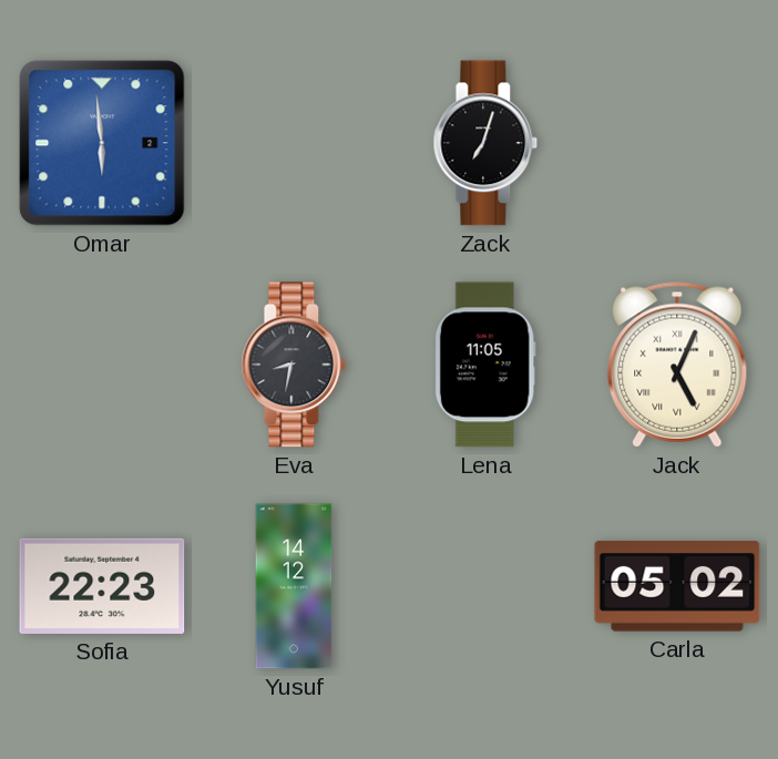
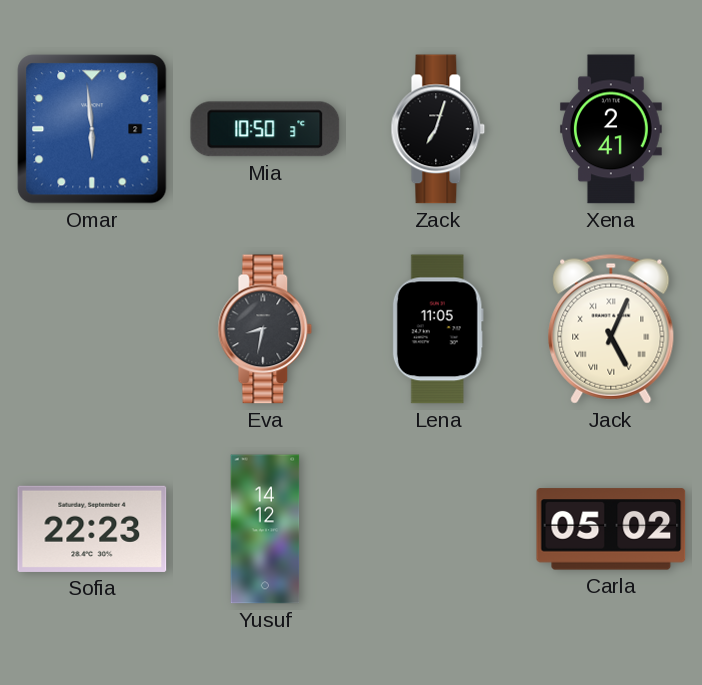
Mia: none -> 10:50 (265, 129)
Xena: none -> 2:41 (611, 129)
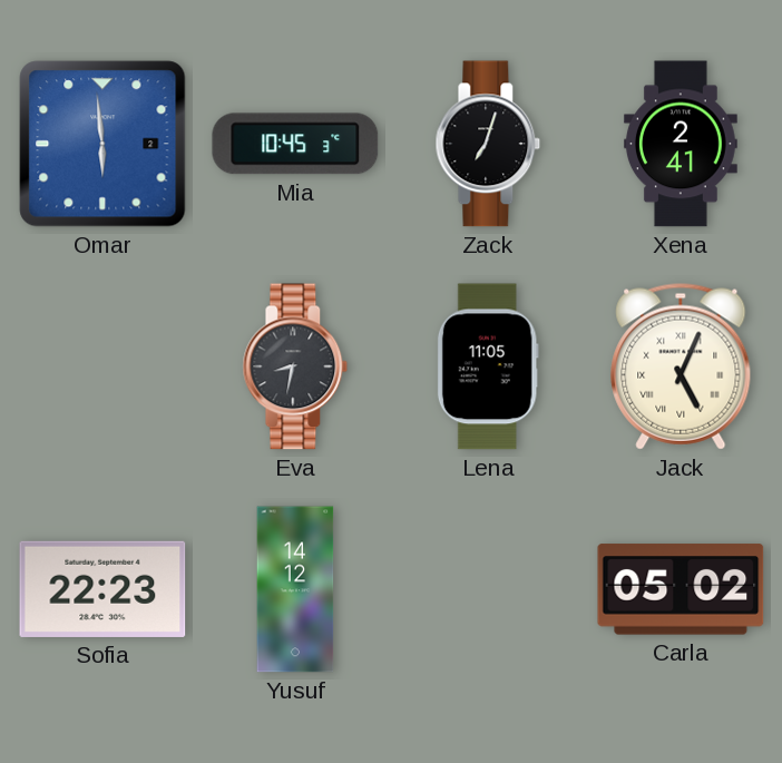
Mia: 10:50 -> 10:45 (295, 144)
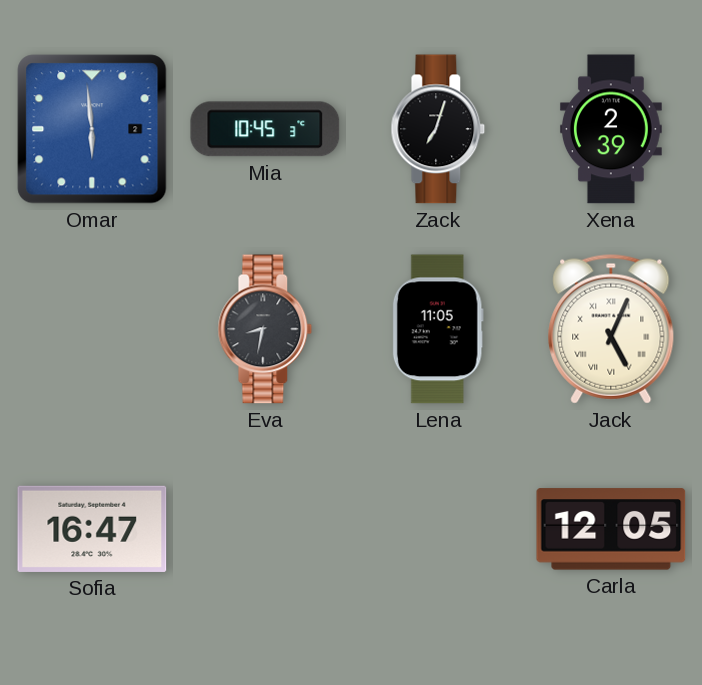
Xena: 2:41 -> 2:39 (611, 129)
Sofia: 22:23 -> 16:47 (92, 529)
Yusuf: 14:12 -> none (295, 589)
Carla: 05:02 -> 12:05 (611, 529)
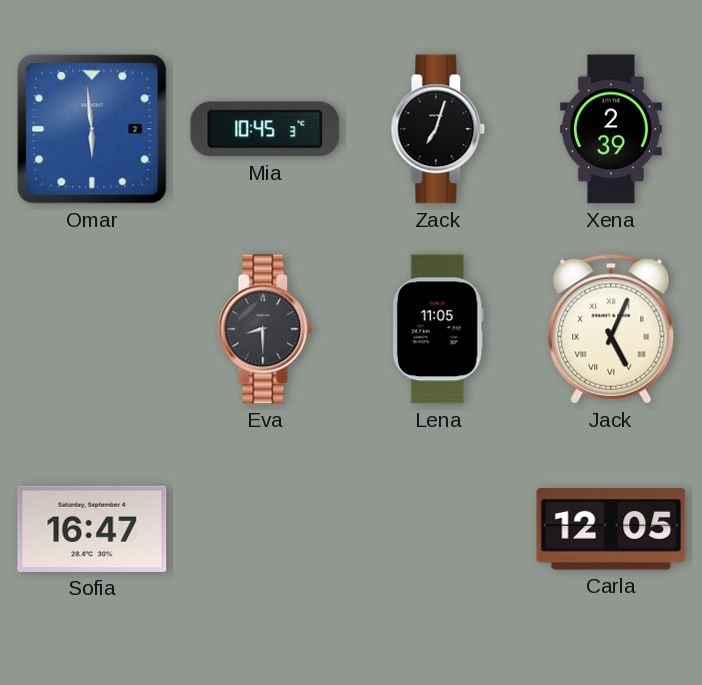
Eva: 8:32 -> 8:30 (265, 329)
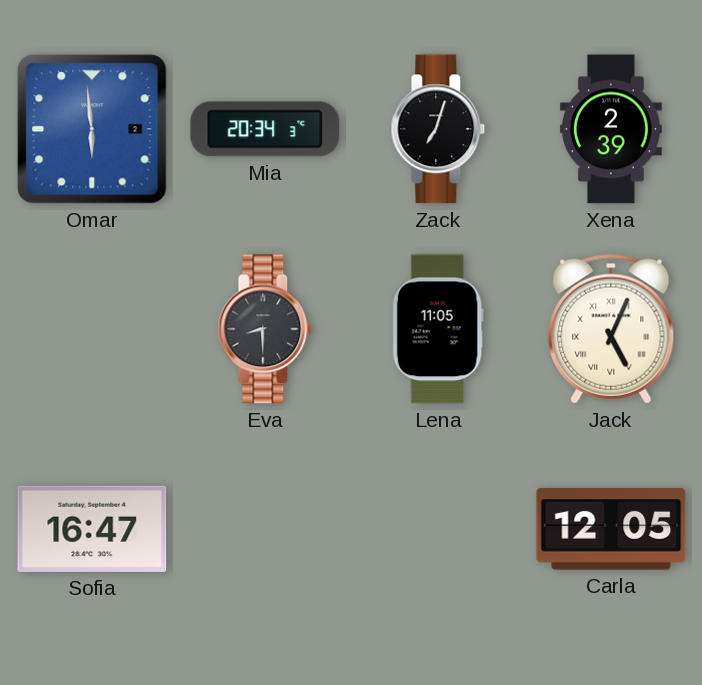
Mia: 10:45 -> 20:34 (265, 129)
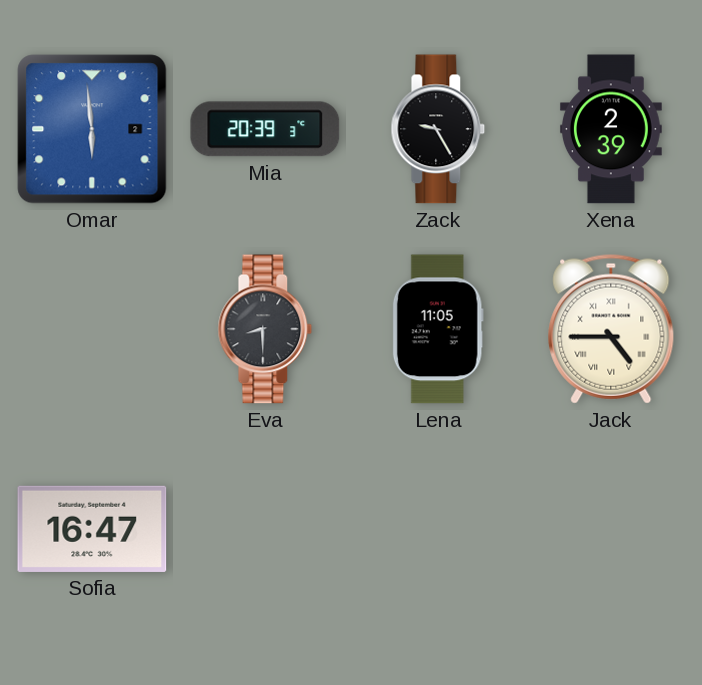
Mia: 20:34 -> 20:39 (265, 129)
Zack: 7:03 -> 9:25 (438, 129)
Jack: 5:04 -> 4:45 (611, 329)
Carla: 12:05 -> none (611, 529)
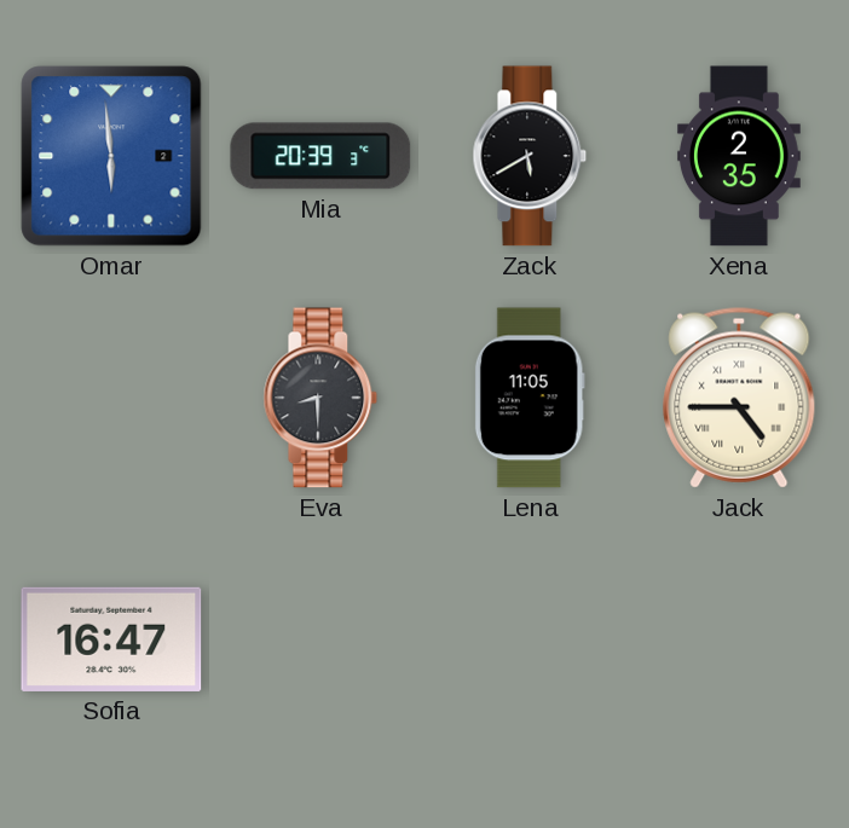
Zack: 9:25 -> 5:40 (530, 156)
Xena: 2:39 -> 2:35 (739, 156)
